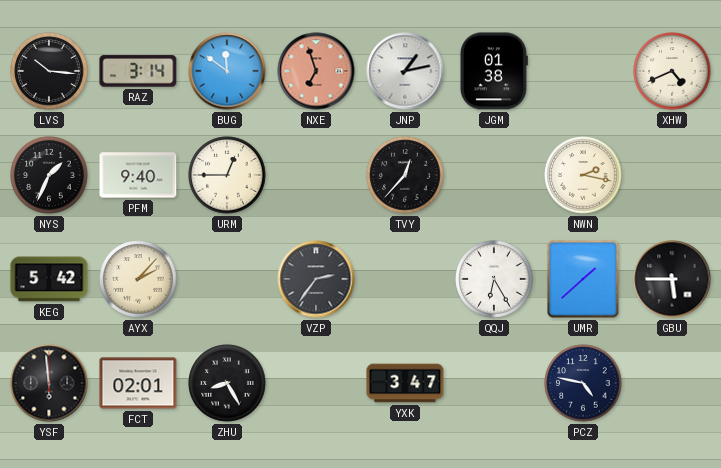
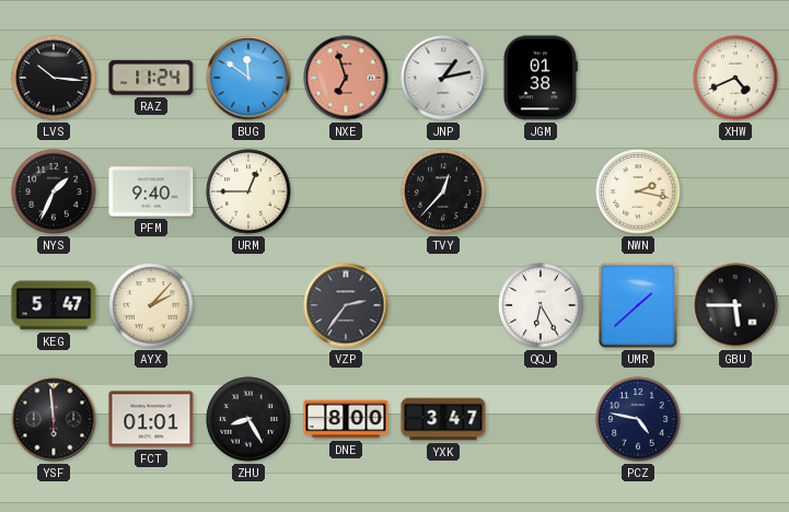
RAZ: 3:14 -> 11:24 (151, 78)
KEG: 5:42 -> 5:47 (54, 305)
FCT: 02:01 -> 01:01 (151, 419)
DNE: none -> 8:00 (346, 419)
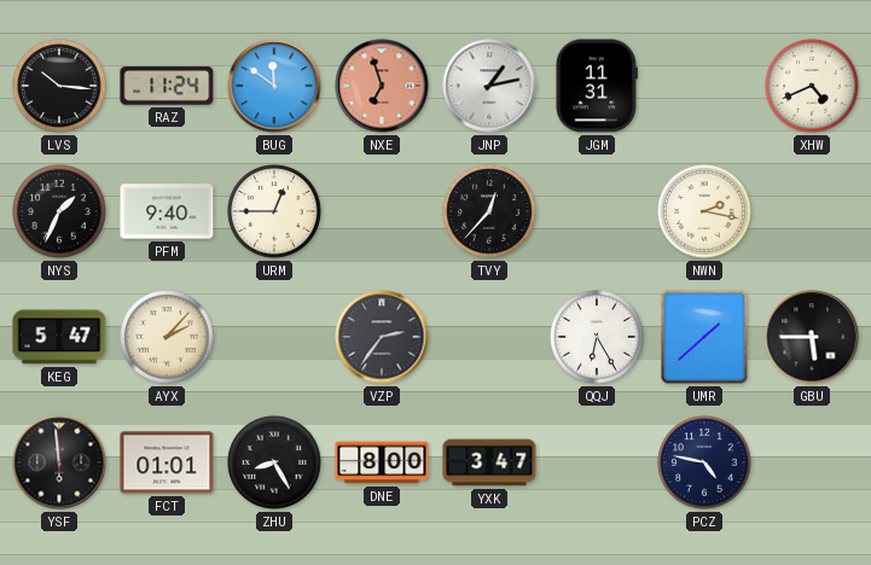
JGM: 01:38 -> 11:31 (597, 86)
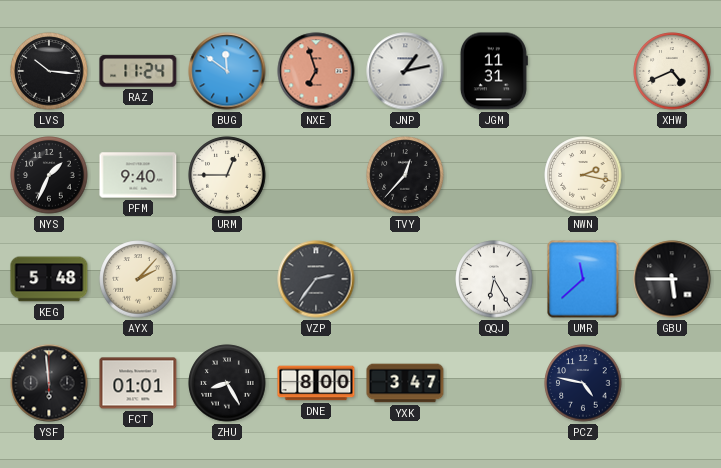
KEG: 5:47 -> 5:48 (49, 279)
UMR: 1:38 -> 11:38 (583, 279)
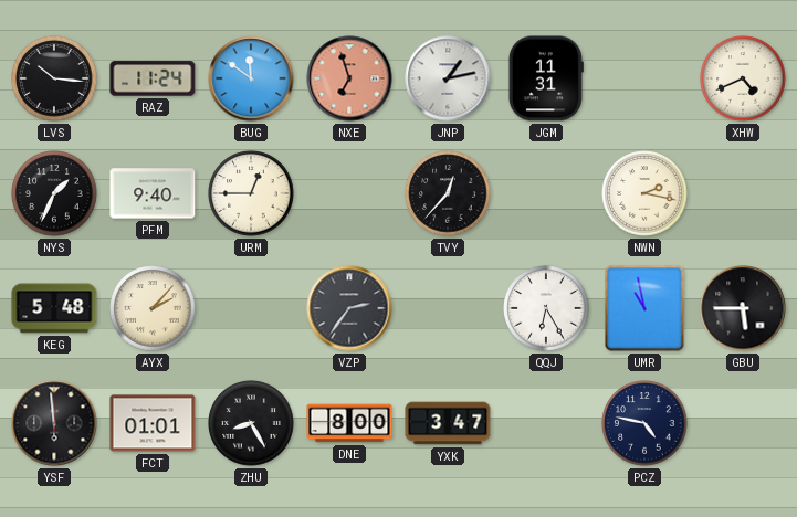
UMR: 11:38 -> 10:58 (644, 308)
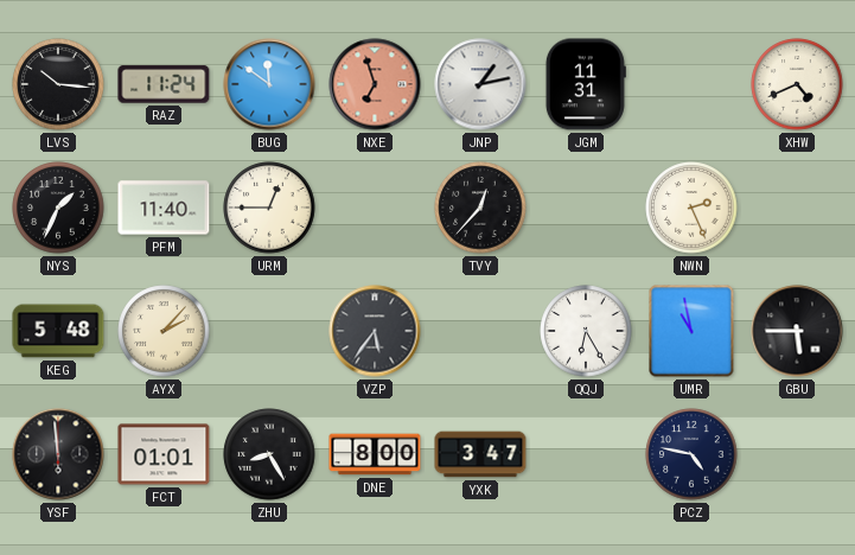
PFM: 9:40 -> 11:40 (164, 208)
NWN: 2:17 -> 2:26 (691, 208)
VZP: 2:36 -> 5:36 (375, 331)
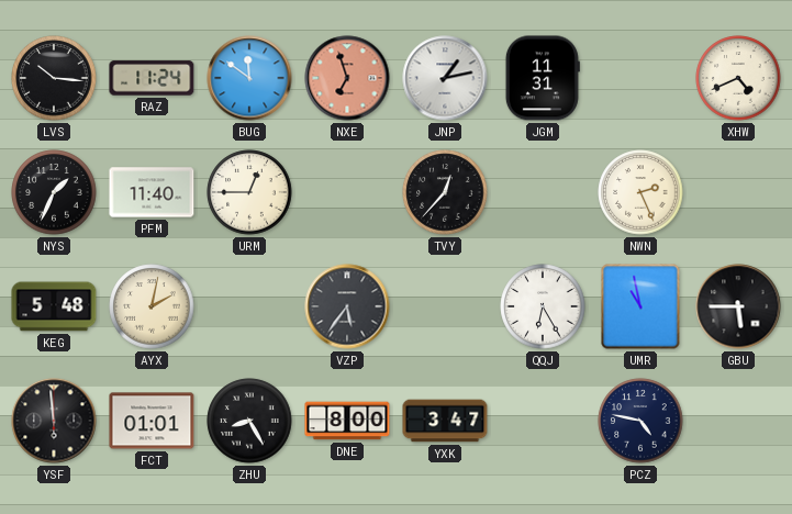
AYX: 2:07 -> 2:02 (152, 306)
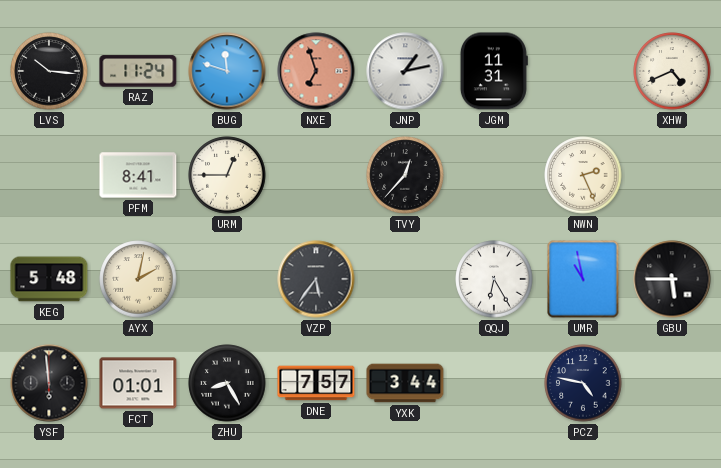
BUG: 11:51 -> 11:48 (227, 71)
NYS: 1:34 -> none (54, 192)
PFM: 11:40 -> 8:41 (138, 175)
DNE: 8:00 -> 7:57 (316, 383)
YXK: 3:47 -> 3:44 (405, 383)
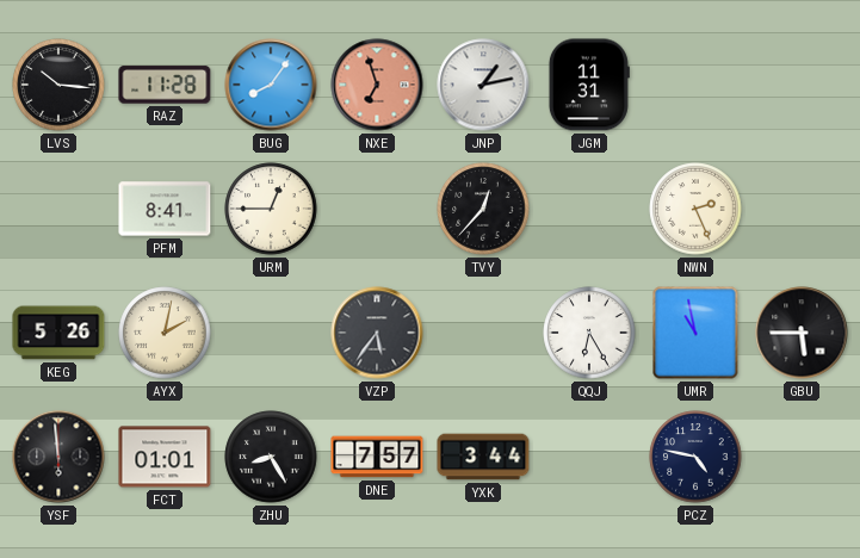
RAZ: 11:24 -> 11:28 (165, 85)
BUG: 11:48 -> 8:06 (271, 85)
XHW: 4:41 -> none (672, 71)
KEG: 5:48 -> 5:26 (58, 333)
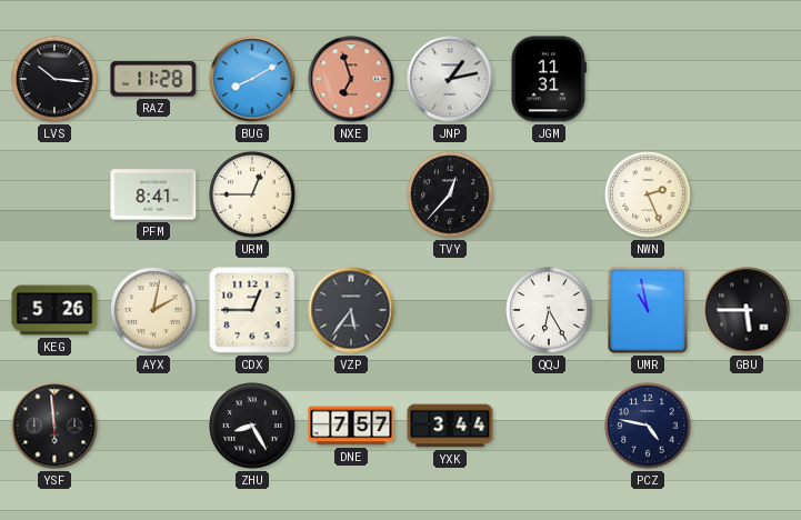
BUG: 8:06 -> 8:10 (252, 79)
CDX: none -> 12:45 (252, 310)
FCT: 01:01 -> none (165, 457)
